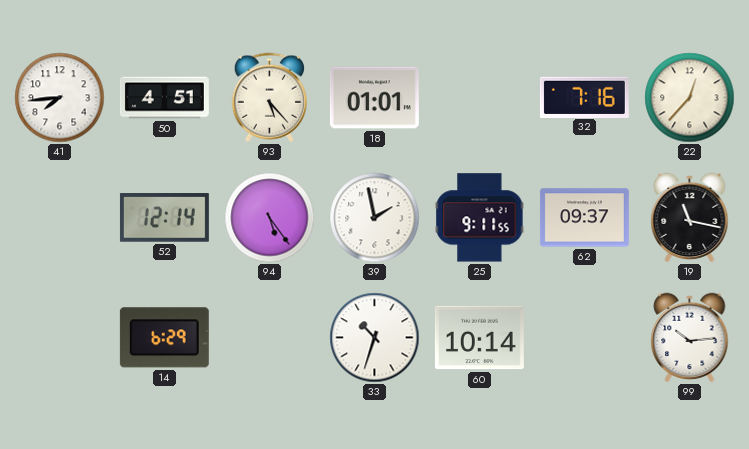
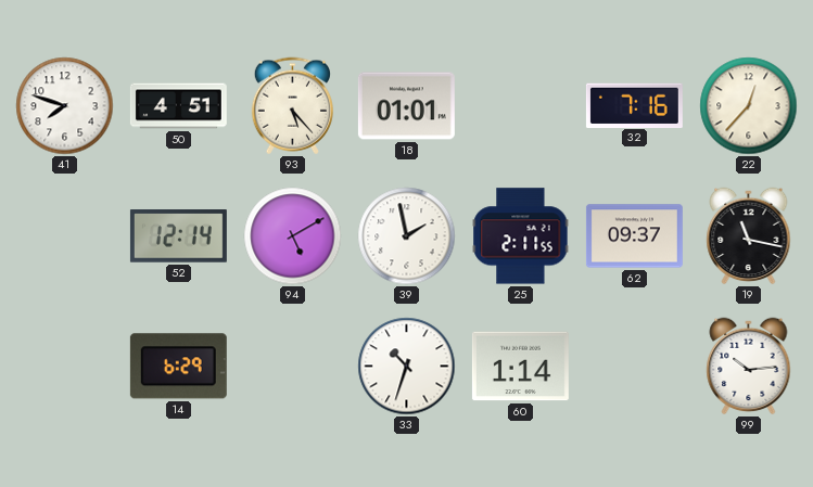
41: 7:44 -> 7:48 (65, 106)
94: 5:24 -> 5:10 (293, 236)
25: 9:11 -> 2:11 (521, 236)
60: 10:14 -> 1:14 (520, 367)
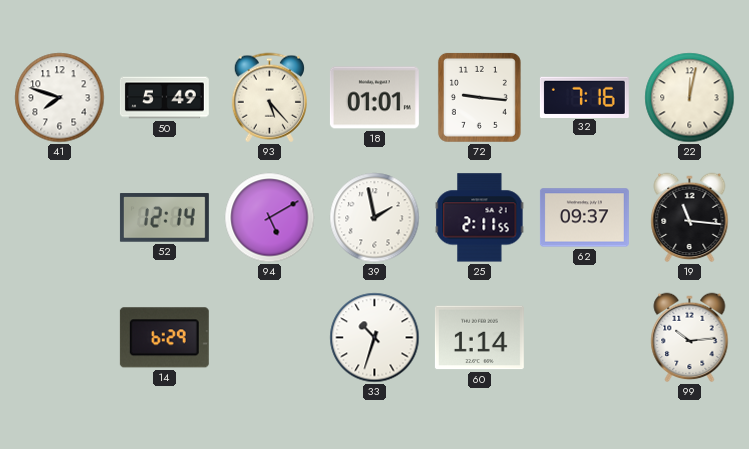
50: 4:51 -> 5:49 (164, 98)
72: none -> 9:16 (479, 97)
22: 12:37 -> 12:02 (690, 98)
19: 11:17 -> 11:16 (690, 218)
